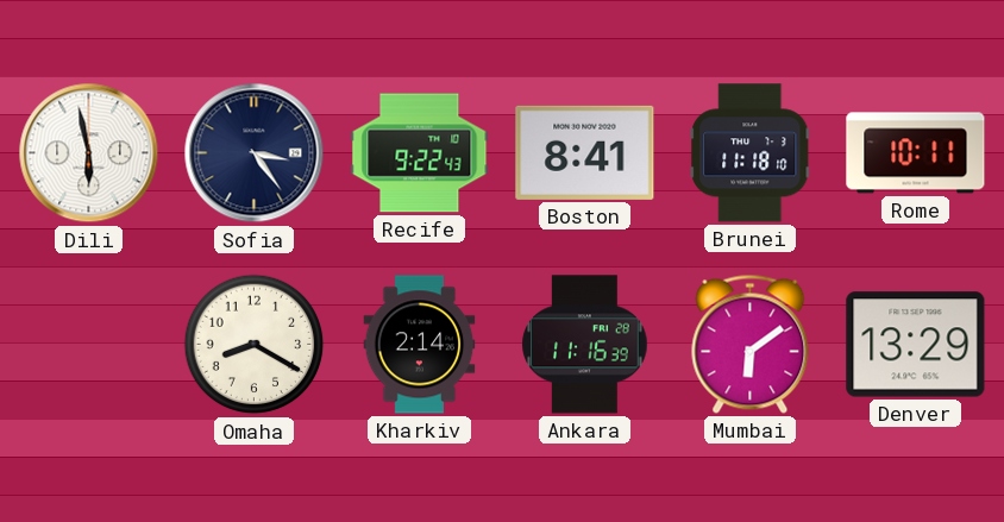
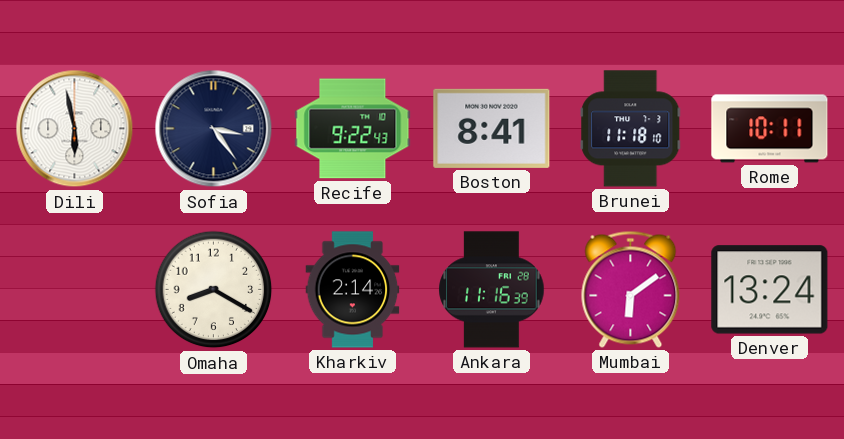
Denver: 13:29 -> 13:24 (770, 290)
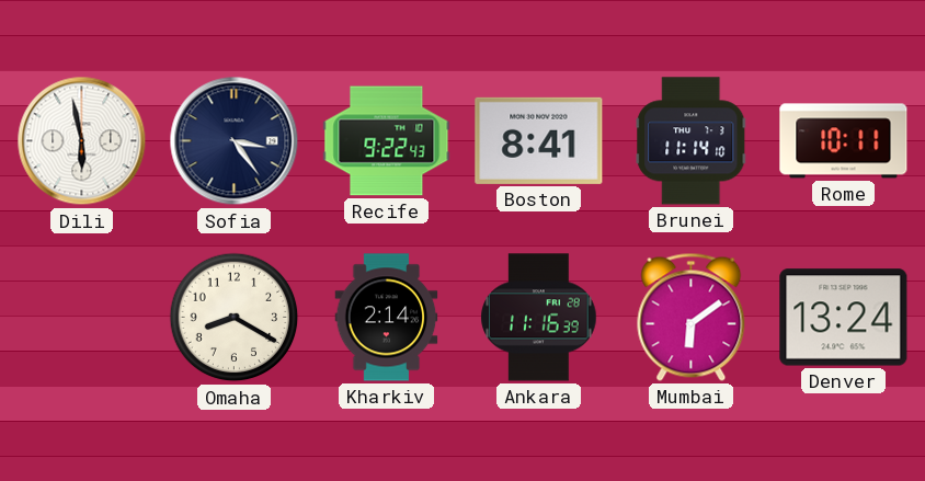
Brunei: 11:18 -> 11:14 (692, 141)
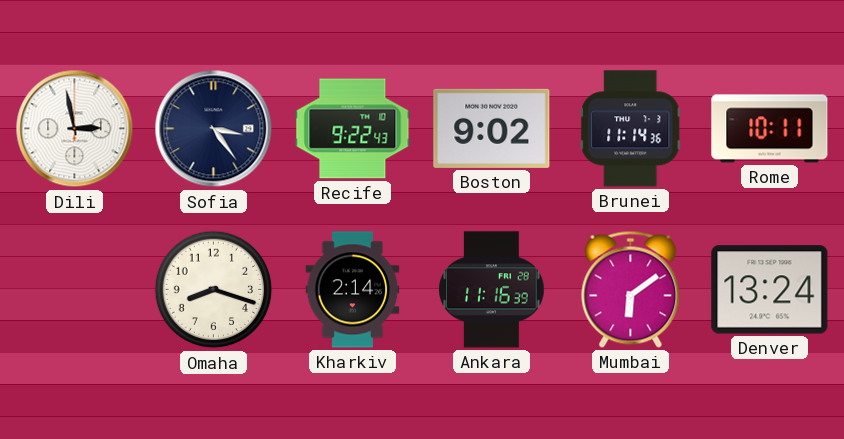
Dili: 5:58 -> 2:58 (75, 129)
Boston: 8:41 -> 9:02 (492, 128)
Brunei: 11:14:10 -> 11:14:36 (631, 129)
Omaha: 8:20 -> 8:18 (214, 290)
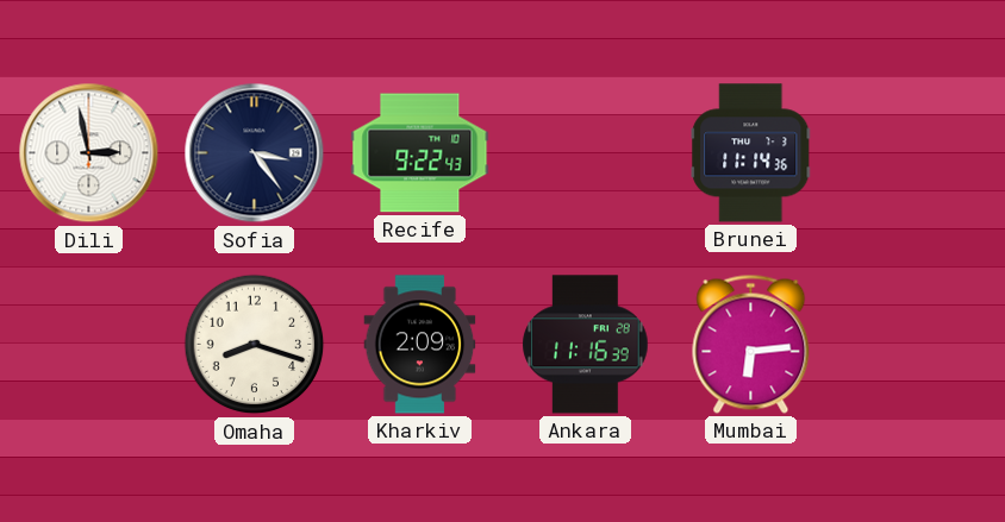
Boston: 9:02 -> none (492, 128)
Rome: 10:11 -> none (770, 129)
Kharkiv: 2:14 -> 2:09 (420, 345)
Mumbai: 6:09 -> 6:14 (751, 344)
Denver: 13:24 -> none (770, 290)
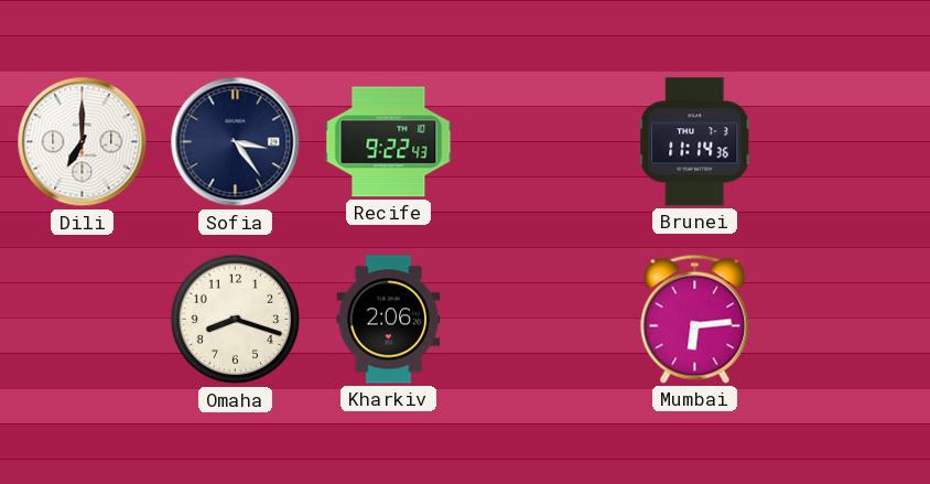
Dili: 2:58 -> 7:00 (83, 142)
Kharkiv: 2:09 -> 2:06 (389, 320)
Ankara: 11:16 -> none (586, 345)
